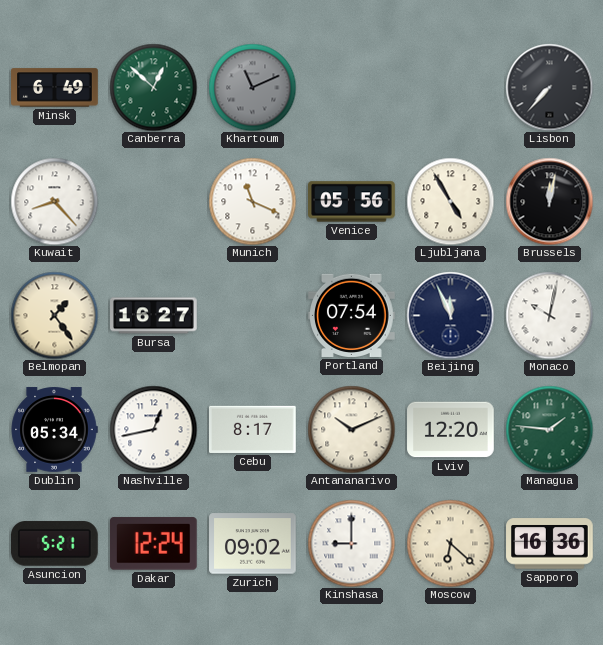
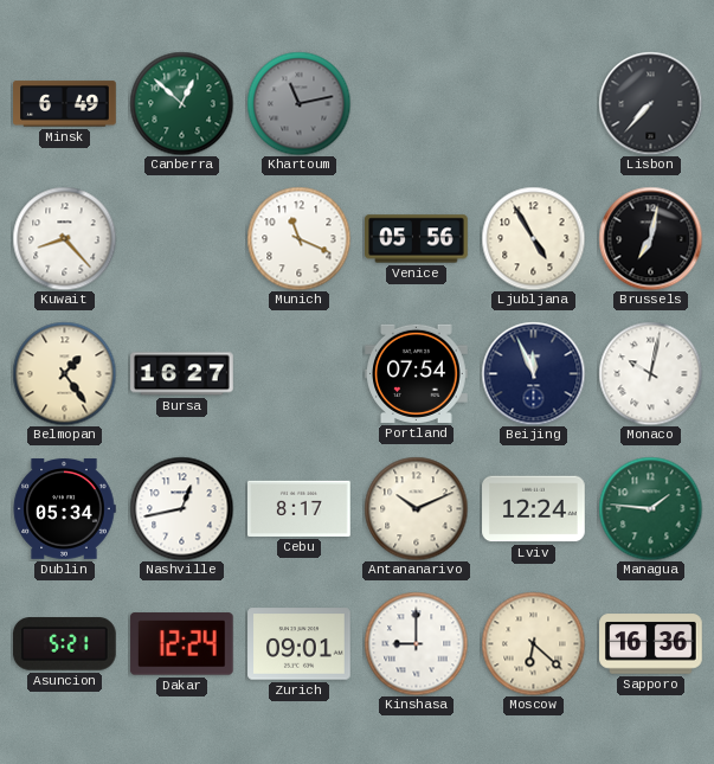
Khartoum: 11:11 -> 11:13 (298, 103)
Brussels: 12:02 -> 7:02 (650, 238)
Lviv: 12:20 -> 12:24 (534, 509)
Zurich: 09:02 -> 09:01 (300, 644)
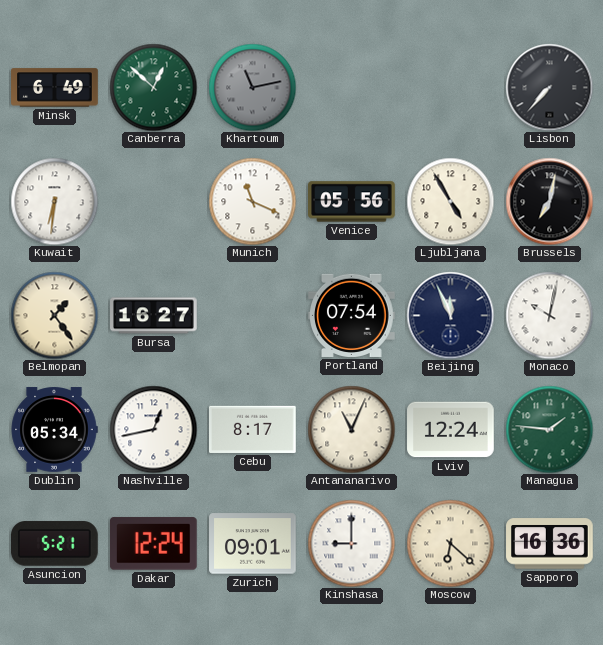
Kuwait: 8:23 -> 6:31 (54, 201)
Antananarivo: 10:11 -> 11:04 (351, 429)
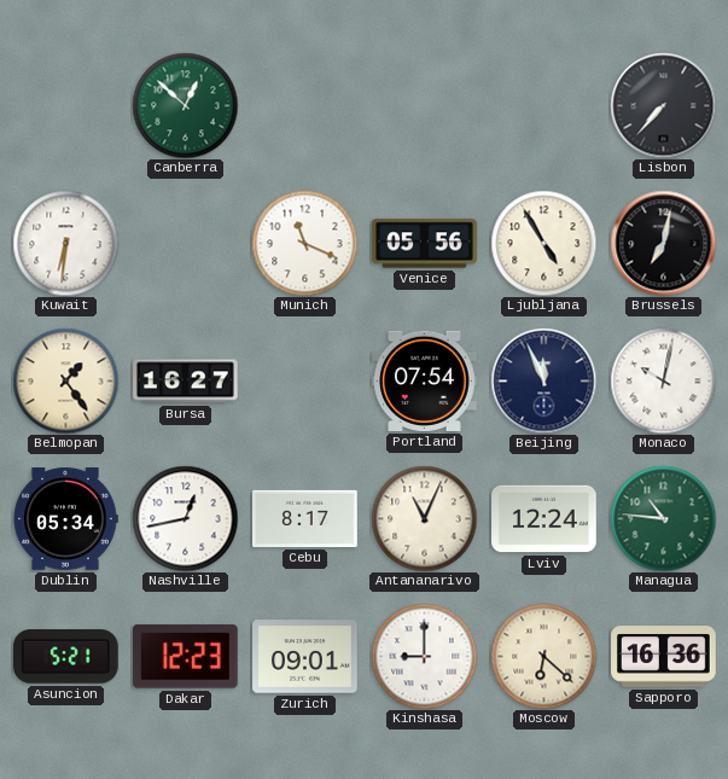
Minsk: 6:49 -> none (55, 88)
Khartoum: 11:13 -> none (252, 87)
Managua: 1:46 -> 10:46 (663, 518)
Dakar: 12:24 -> 12:23 (185, 657)
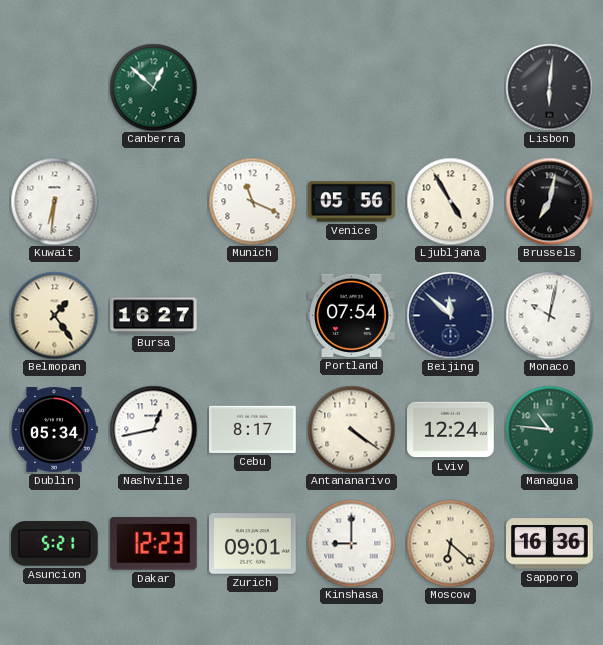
Lisbon: 7:37 -> 6:01 (549, 87)
Beijing: 11:56 -> 11:52 (450, 315)
Antananarivo: 11:04 -> 4:21 (351, 429)
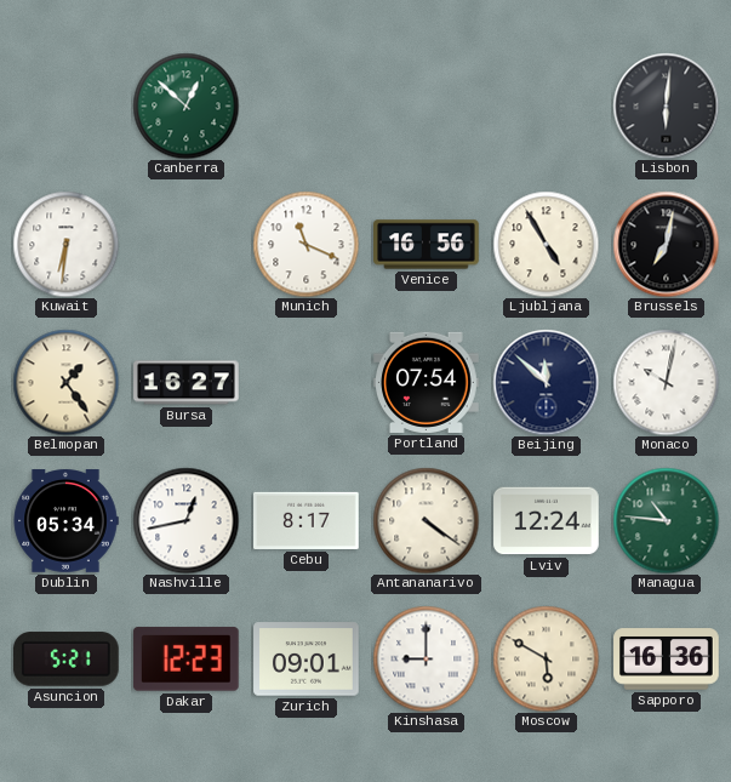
Venice: 05:56 -> 16:56 (427, 245)
Moscow: 6:22 -> 5:50 (546, 658)
